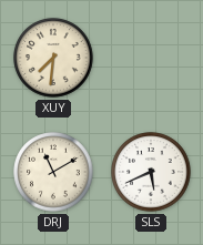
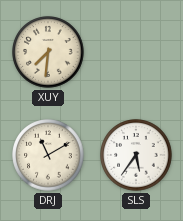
SLS: 5:41 -> 5:36 (136, 155)
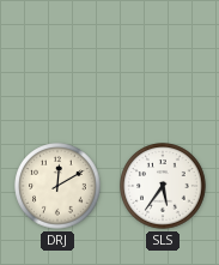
XUY: 7:31 -> none (48, 52)
DRJ: 11:10 -> 12:10 (57, 186)
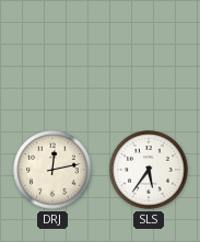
DRJ: 12:10 -> 12:13 (52, 170)
